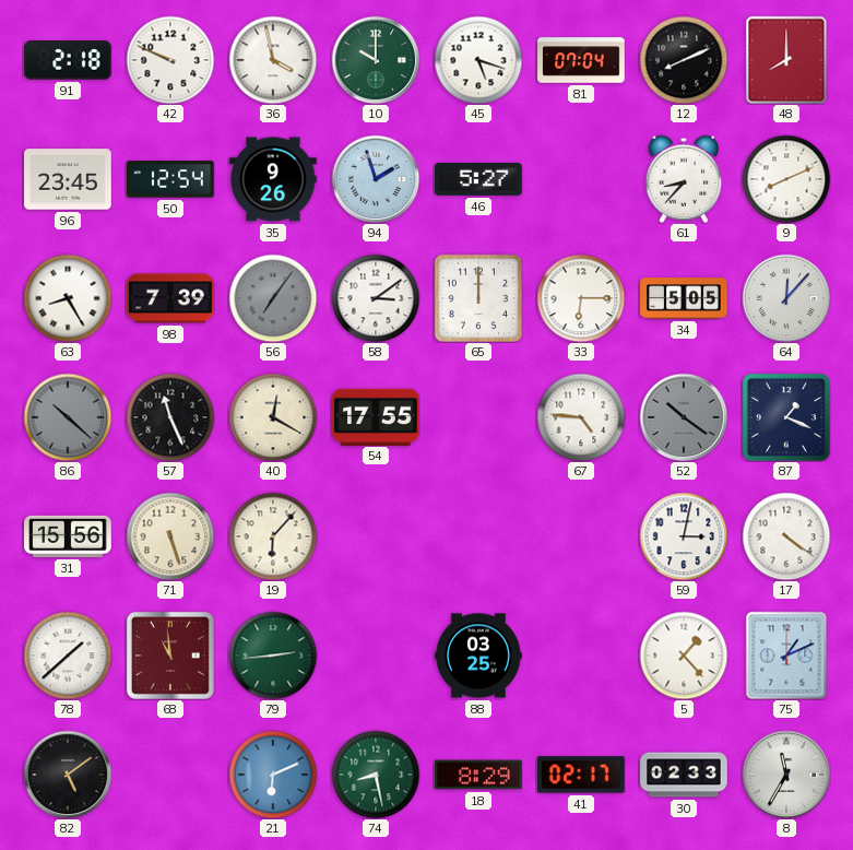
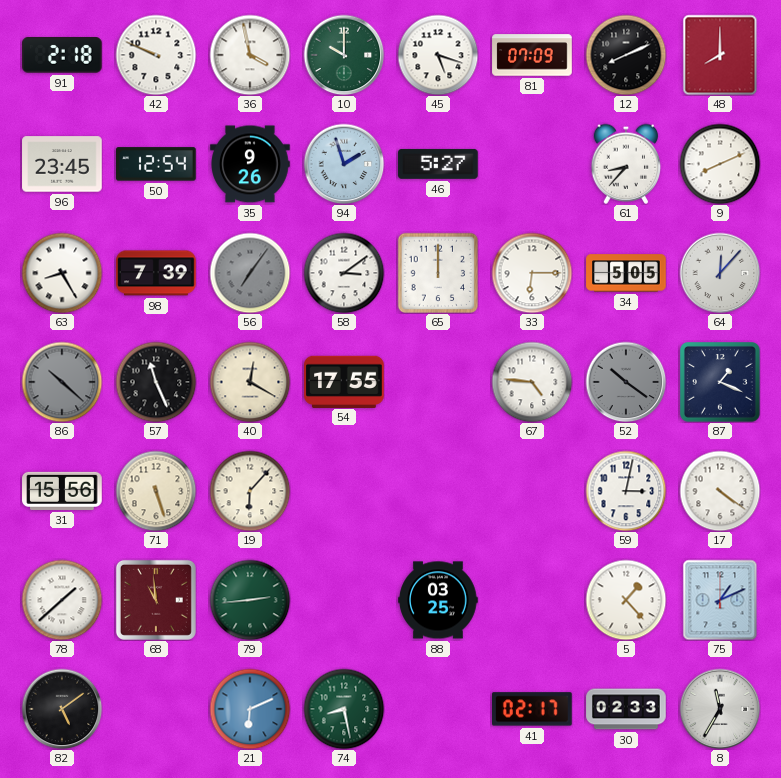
81: 07:04 -> 07:09 (532, 55)
18: 8:29 -> none (478, 775)
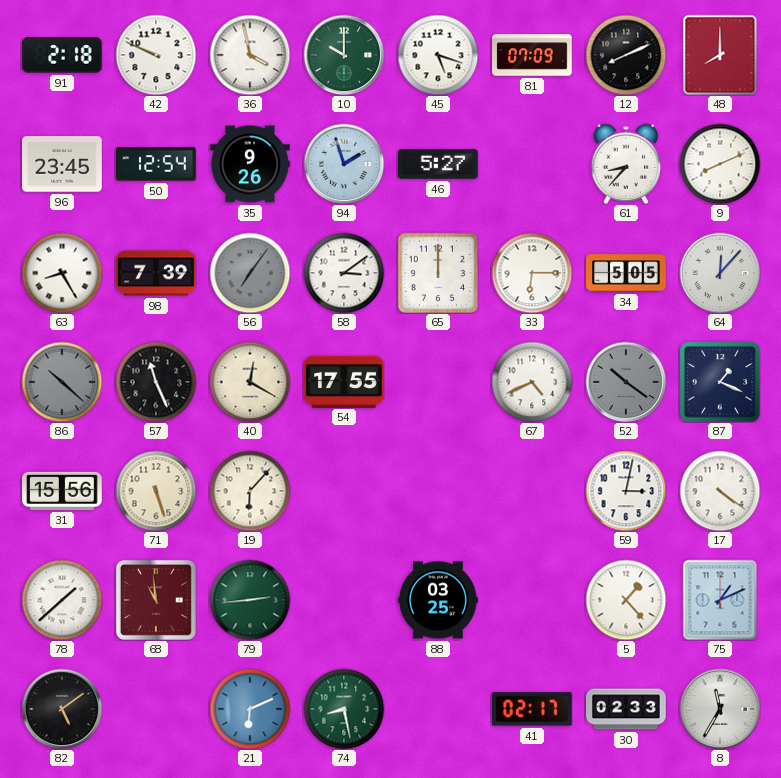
67: 4:46 -> 4:41 (532, 382)
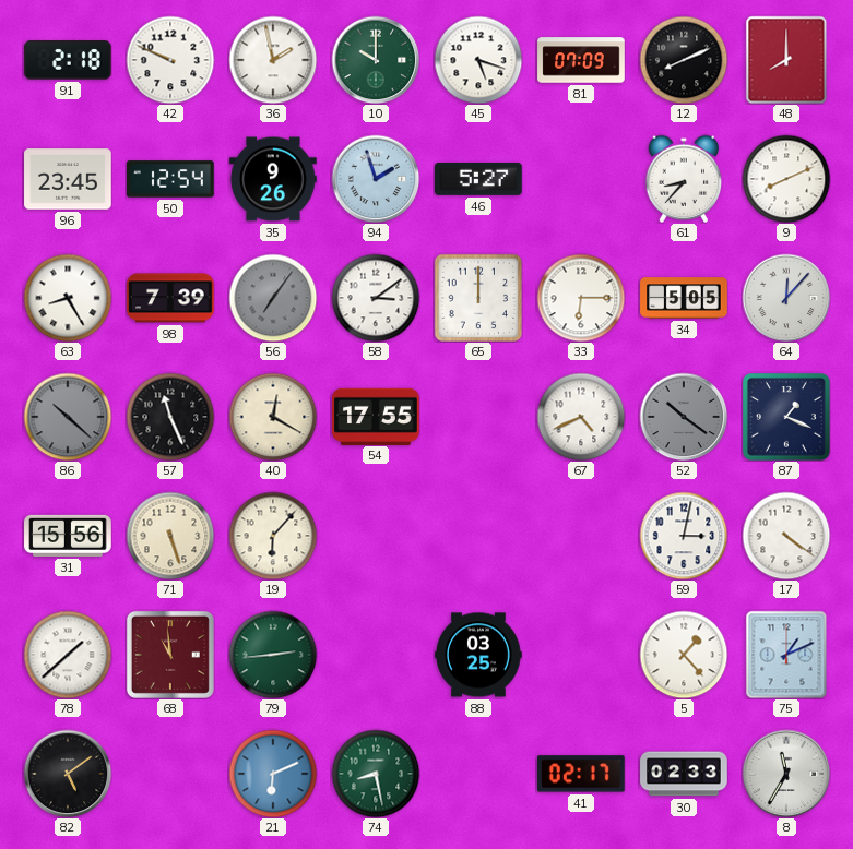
36: 3:58 -> 1:58 (273, 60)
